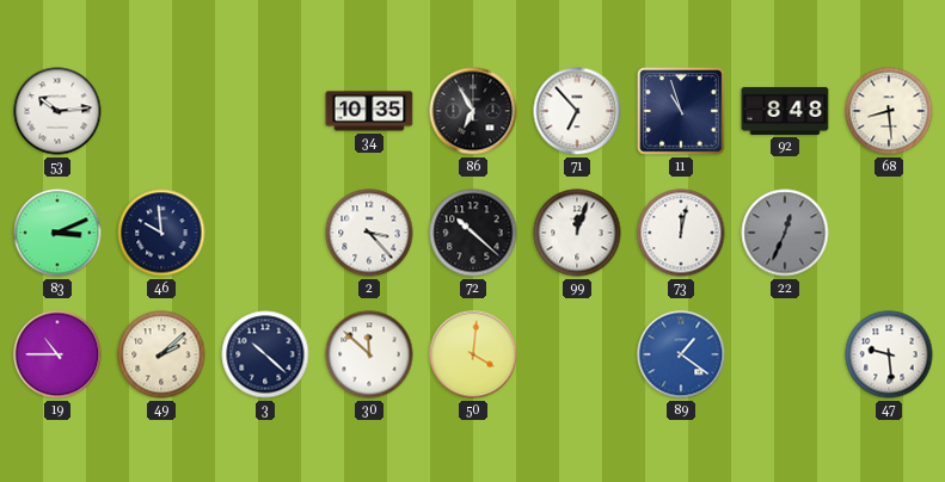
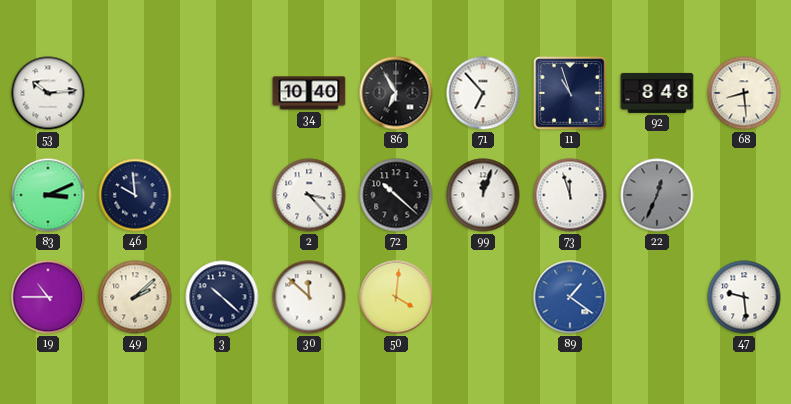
34: 10:35 -> 10:40 (309, 93)
73: 12:02 -> 11:57 (570, 195)
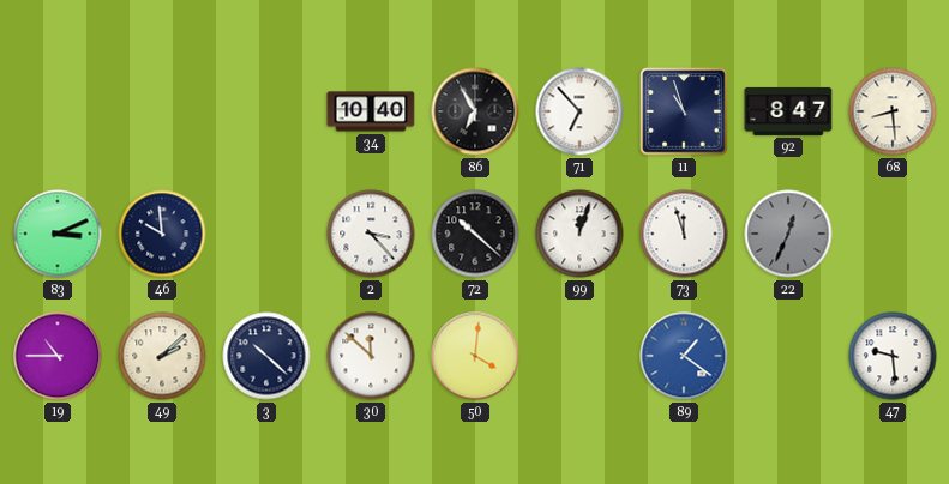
53: 10:14 -> none (48, 93)
92: 8:48 -> 8:47 (788, 111)
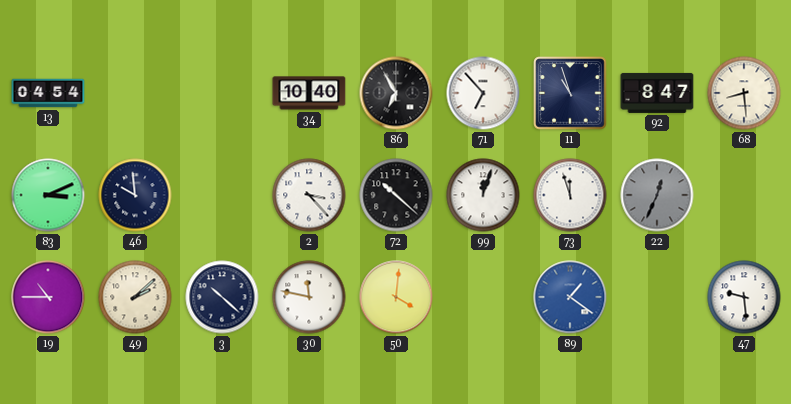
13: none -> 04:54 (48, 93)
30: 11:52 -> 11:47 (309, 297)
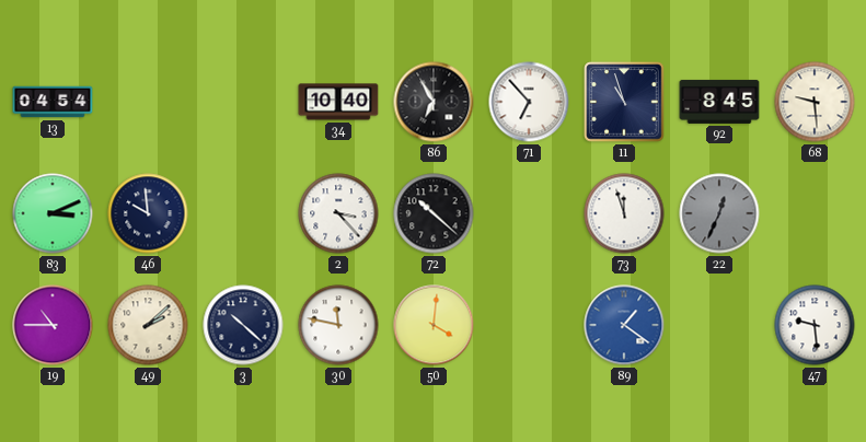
92: 8:47 -> 8:45 (719, 102)
68: 8:29 -> 9:29 (815, 102)
99: 12:03 -> none (483, 195)
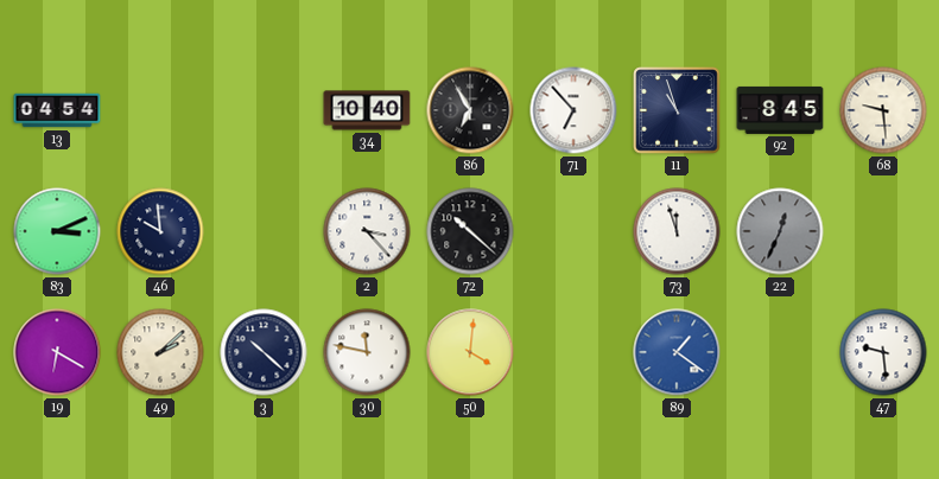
19: 10:45 -> 6:20 (57, 352)
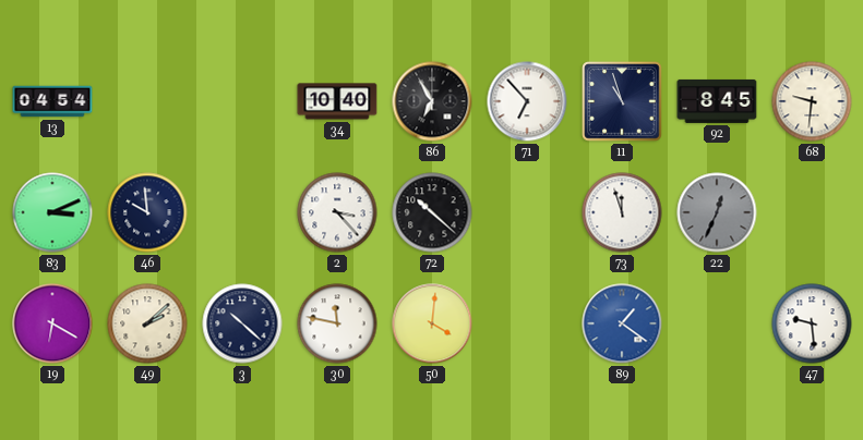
68: 9:29 -> 9:31 (812, 101)
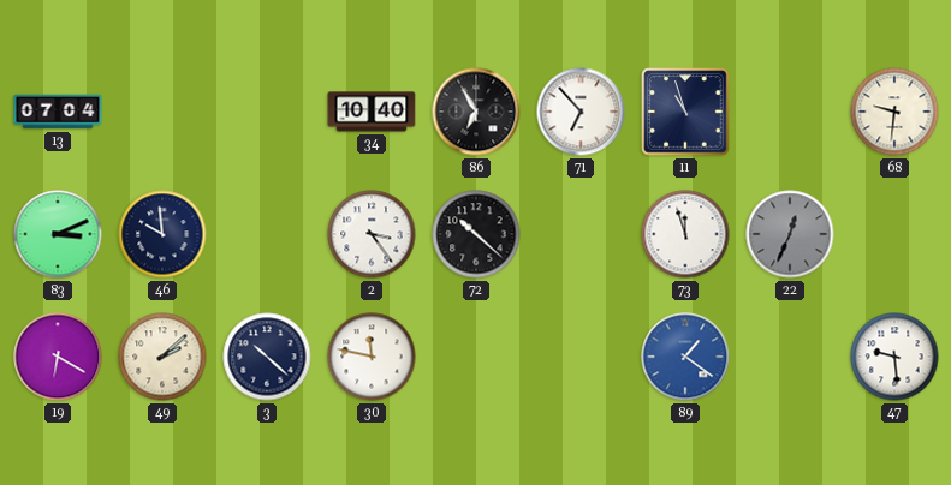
13: 04:54 -> 07:04 (58, 112)
92: 8:45 -> none (717, 101)
2: 3:23 -> 3:24 (372, 234)
50: 4:01 -> none (432, 323)
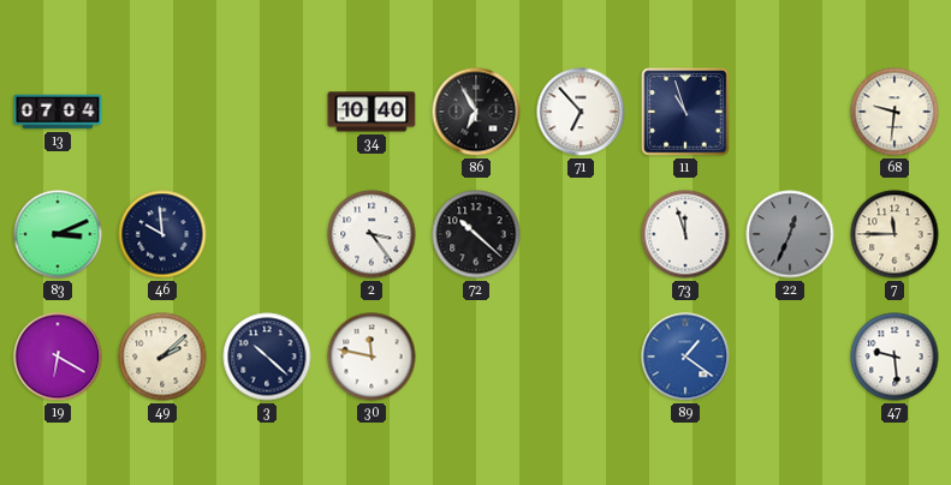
7: none -> 11:45 (894, 234)
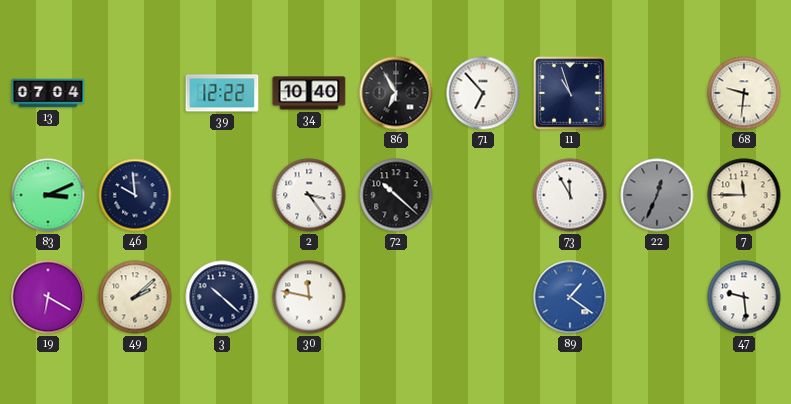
39: none -> 12:22 (222, 93)
73: 11:57 -> 11:55 (570, 195)
